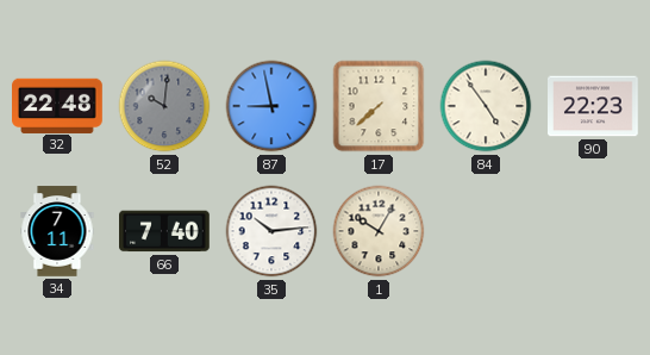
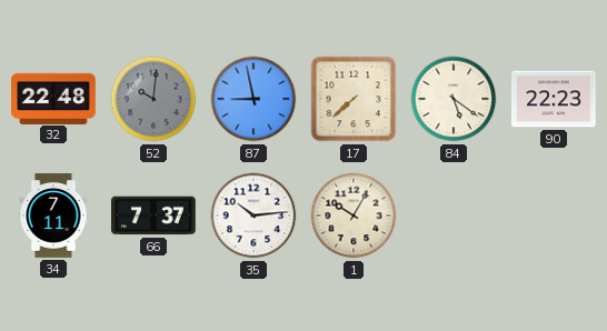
84: 4:54 -> 5:21 (454, 99)
66: 7:40 -> 7:37 (155, 215)
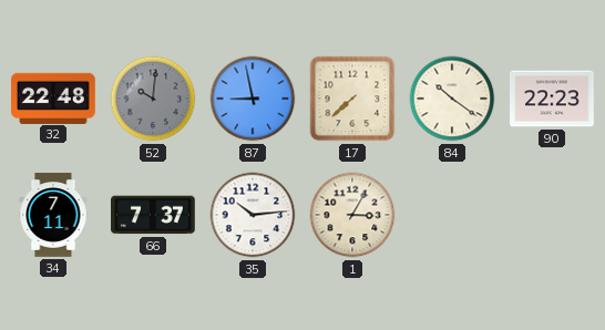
84: 5:21 -> 10:21 (452, 99)
1: 10:05 -> 3:05 (352, 215)
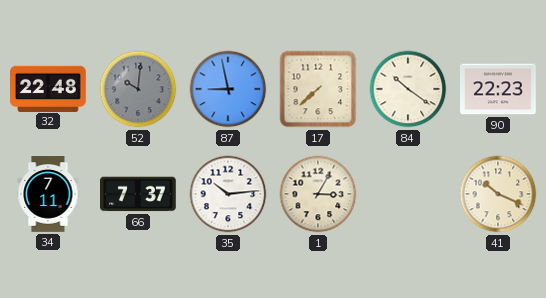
41: none -> 10:19 (498, 194)
